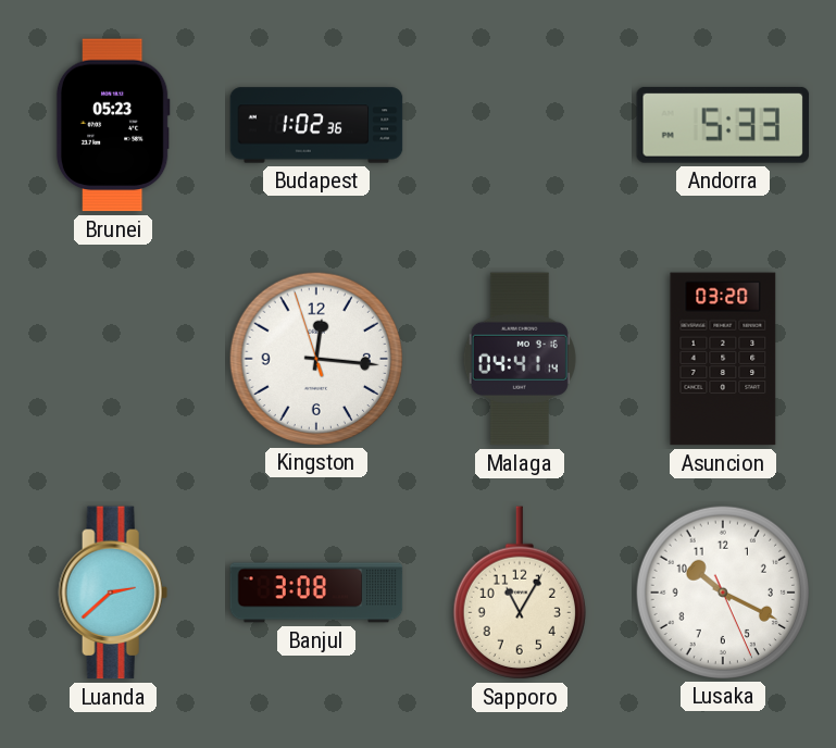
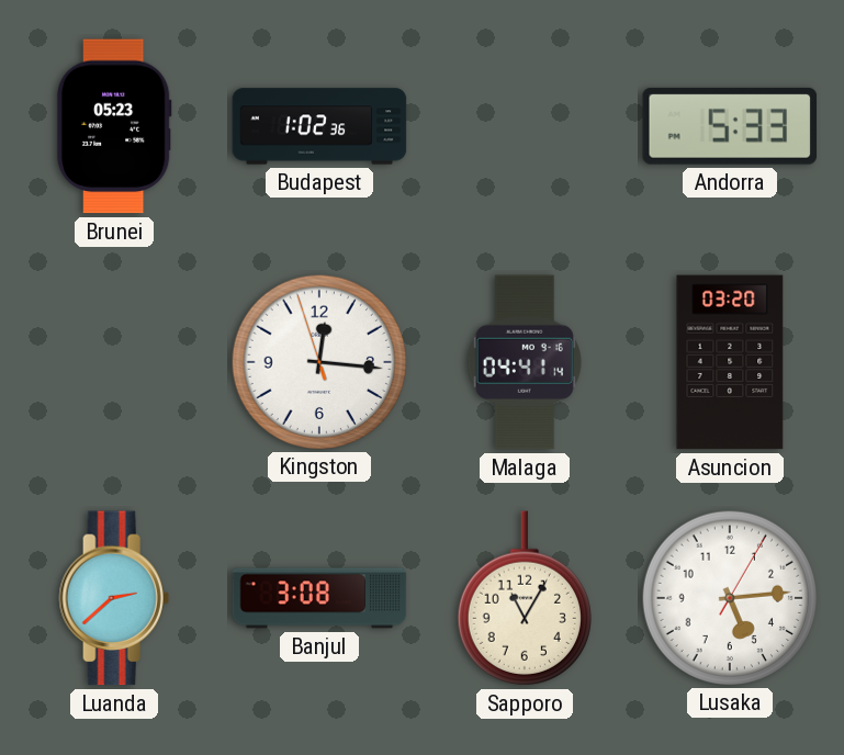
Lusaka: 10:19 -> 5:14 (729, 597)
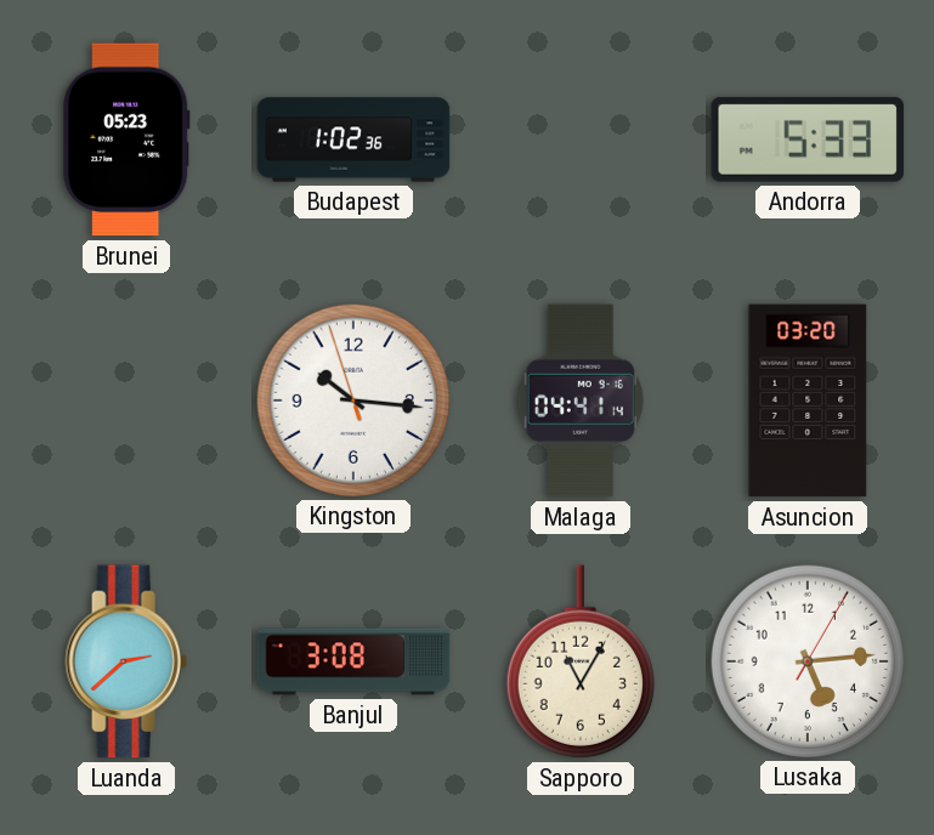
Kingston: 12:15 -> 10:15 (352, 399)
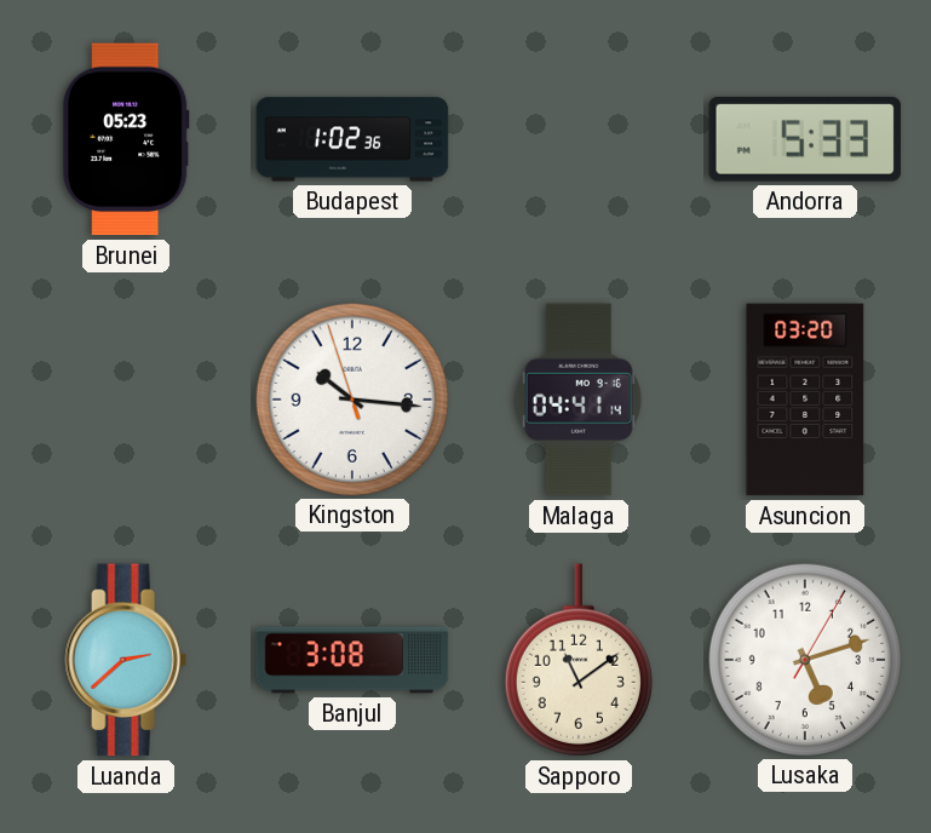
Sapporo: 11:05 -> 11:09 (579, 660)
Lusaka: 5:14 -> 5:12 (804, 659)
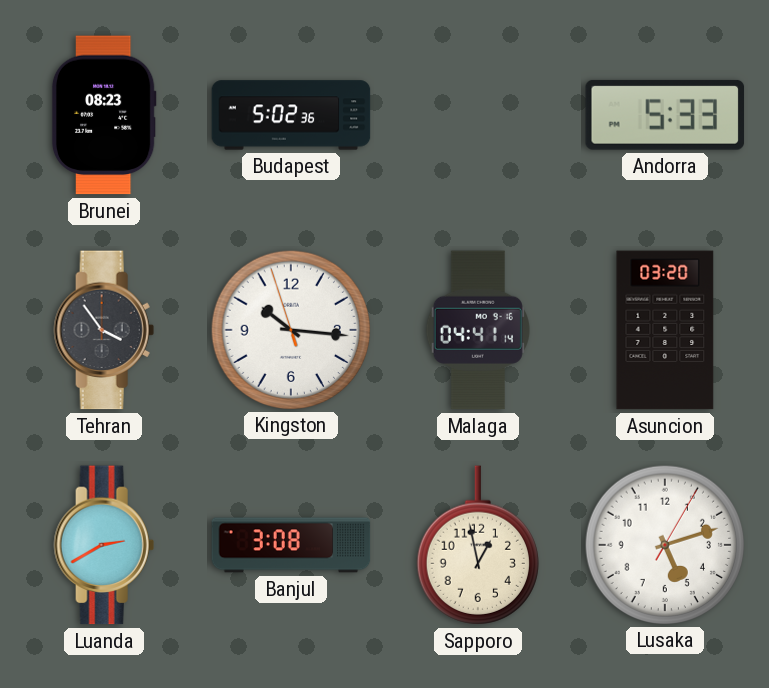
Brunei: 05:23 -> 08:23 (104, 115)
Budapest: 1:02 -> 5:02 (291, 115)
Tehran: none -> 3:54 (104, 330)
Luanda: 2:38 -> 2:40 (104, 545)
Sapporo: 11:09 -> 12:58 (478, 545)
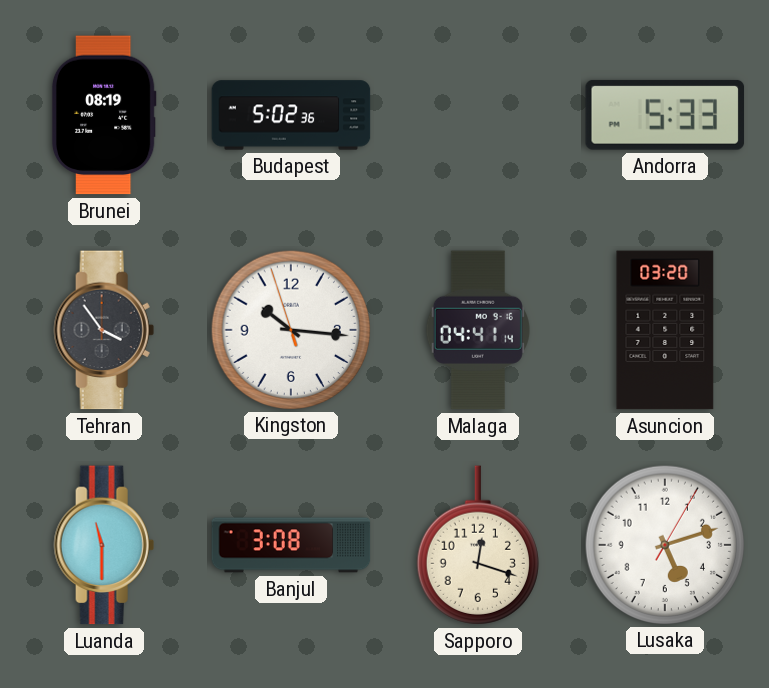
Brunei: 08:23 -> 08:19 (104, 115)
Luanda: 2:40 -> 11:30 (104, 545)
Sapporo: 12:58 -> 12:18 (478, 545)
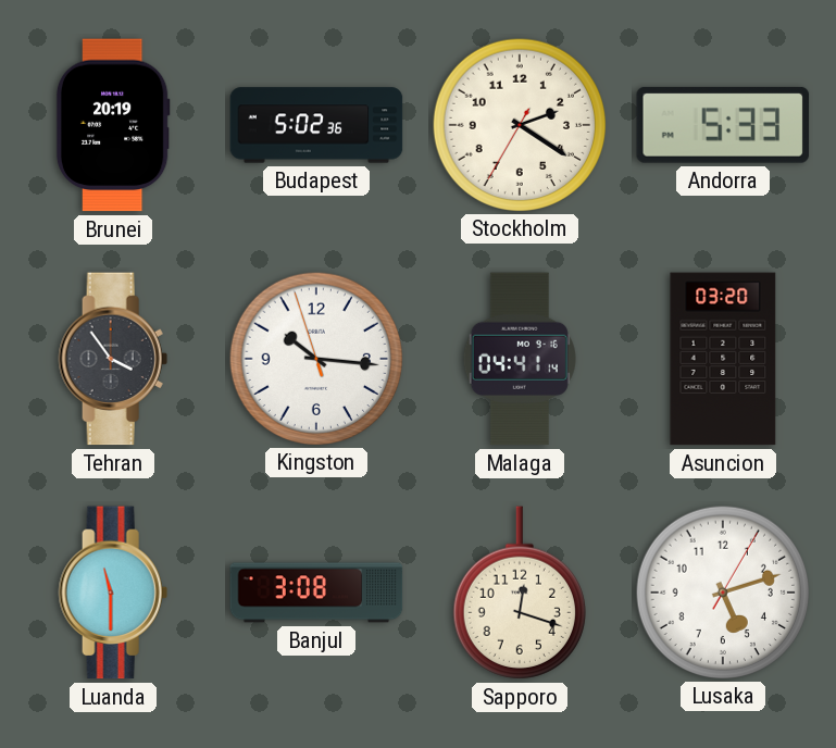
Brunei: 08:19 -> 20:19 (113, 125)
Stockholm: none -> 2:20 (519, 124)
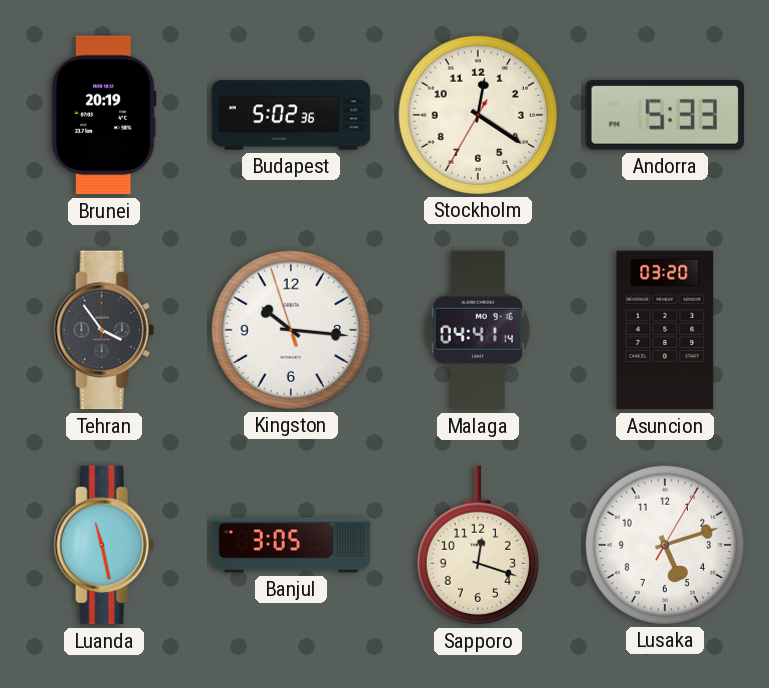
Stockholm: 2:20 -> 12:20 (477, 114)
Luanda: 11:30 -> 11:28 (104, 545)
Banjul: 3:08 -> 3:05 (291, 545)
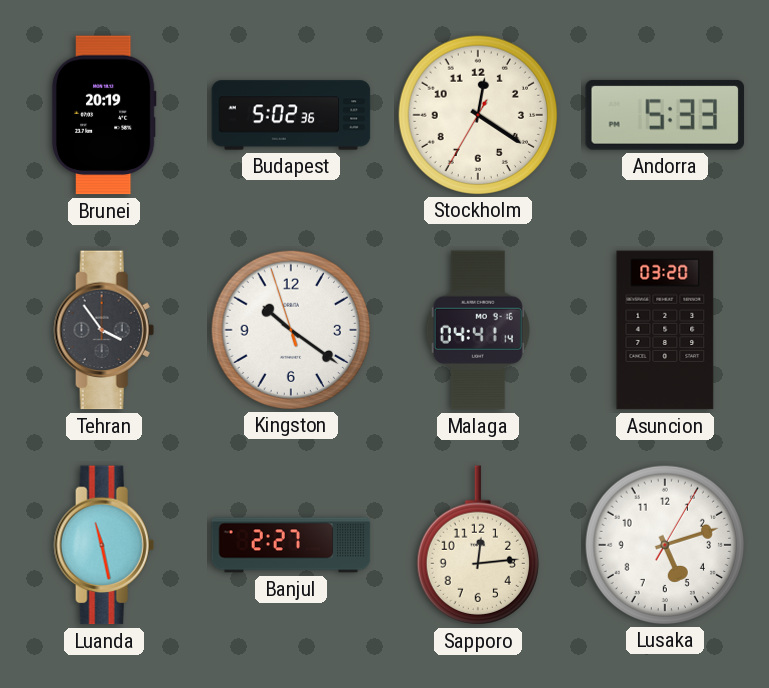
Kingston: 10:15 -> 10:20 (290, 329)
Banjul: 3:05 -> 2:27 (291, 545)
Sapporo: 12:18 -> 12:14 (478, 545)
